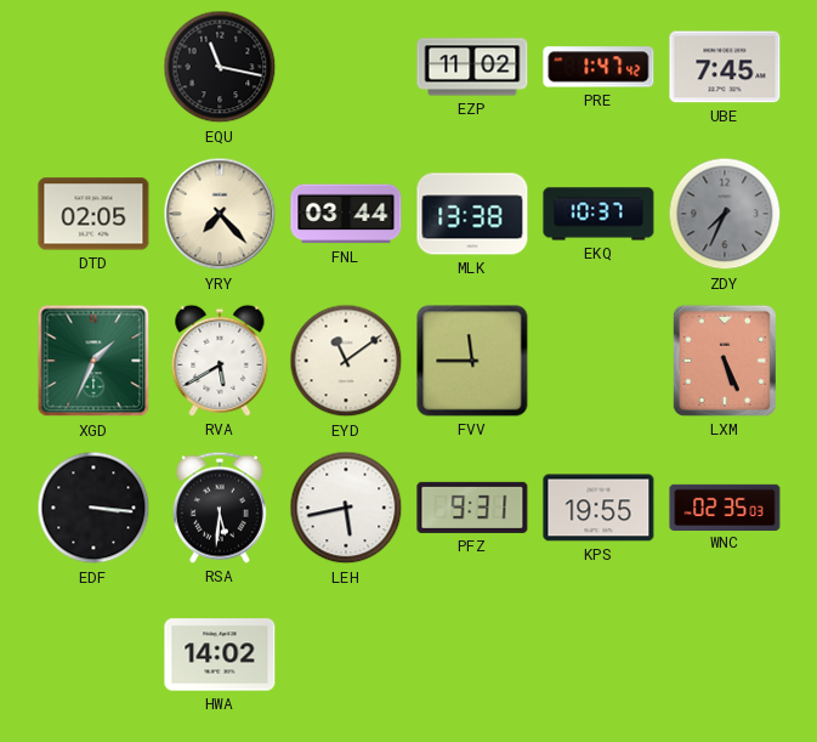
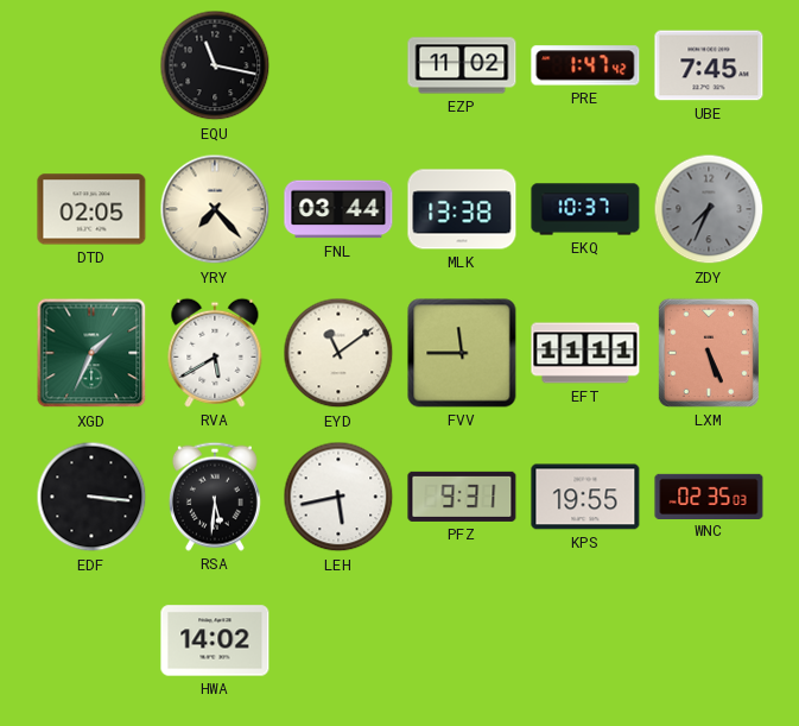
EFT: none -> 11:11 (585, 353)
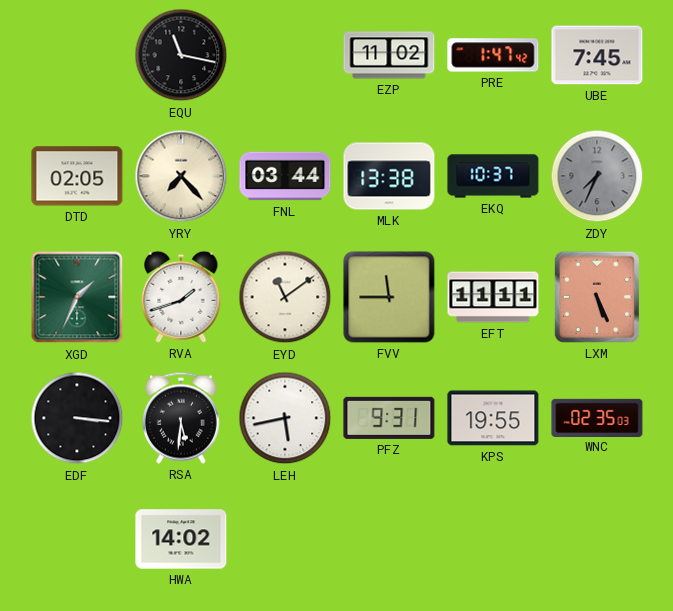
RVA: 5:40 -> 1:42 (181, 297)
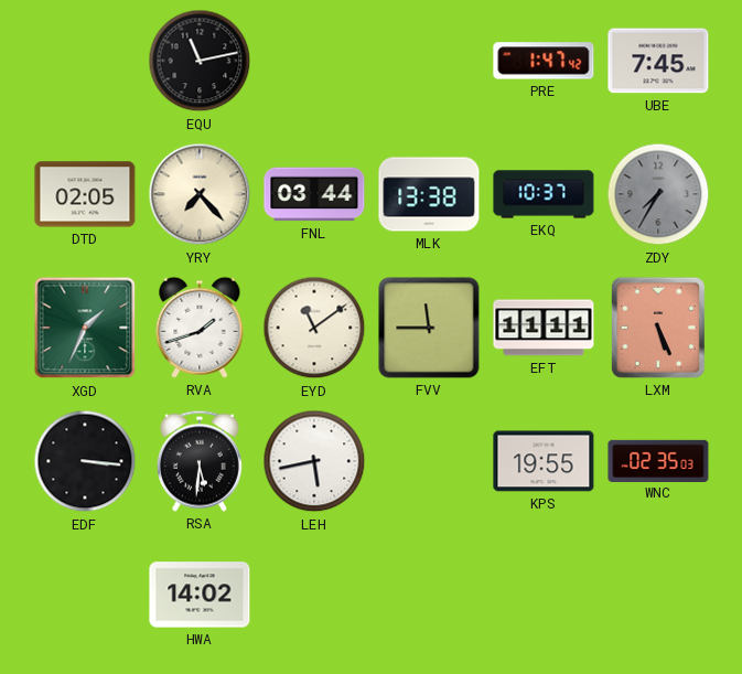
EQU: 11:17 -> 11:13 (200, 61)
EZP: 11:02 -> none (389, 55)
ZDY: 7:34 -> 7:35 (658, 194)
PFZ: 9:31 -> none (389, 418)
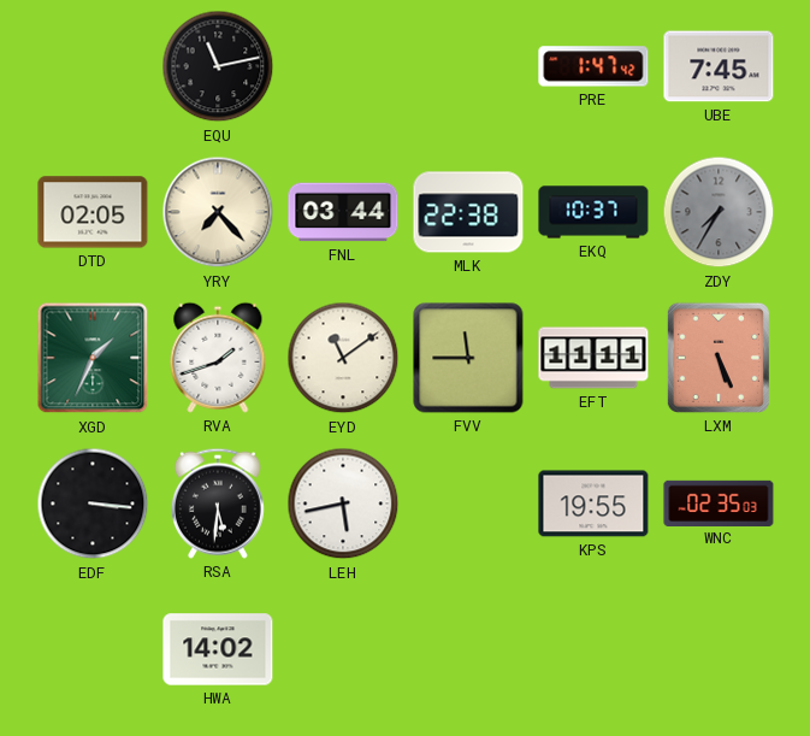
MLK: 13:38 -> 22:38 (468, 212)
